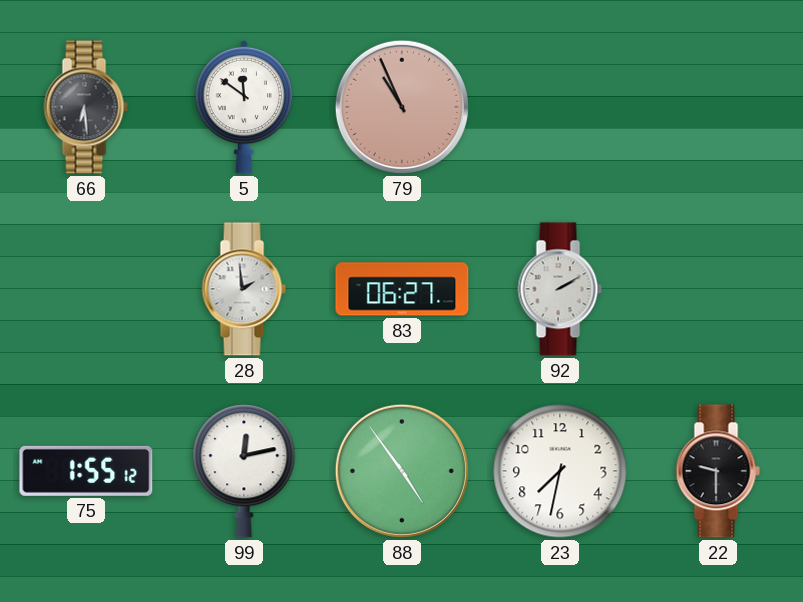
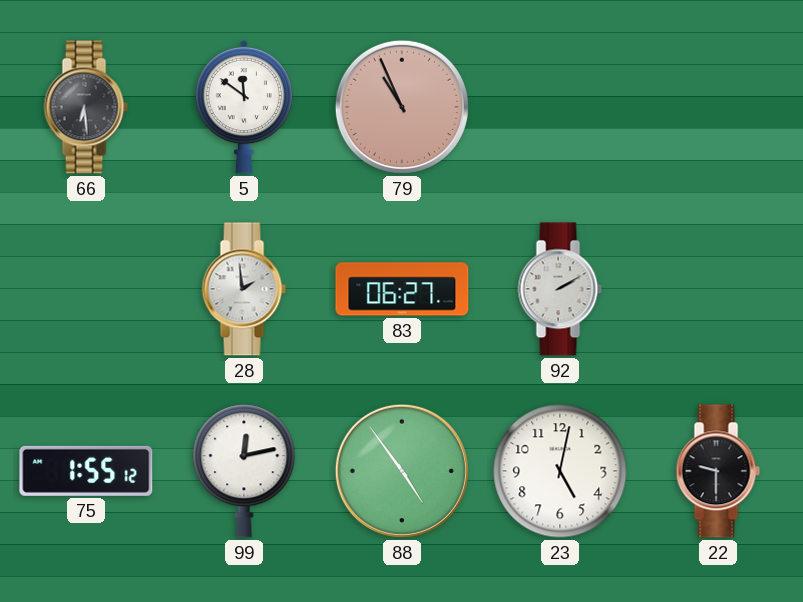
23: 7:32 -> 5:02 (560, 471)
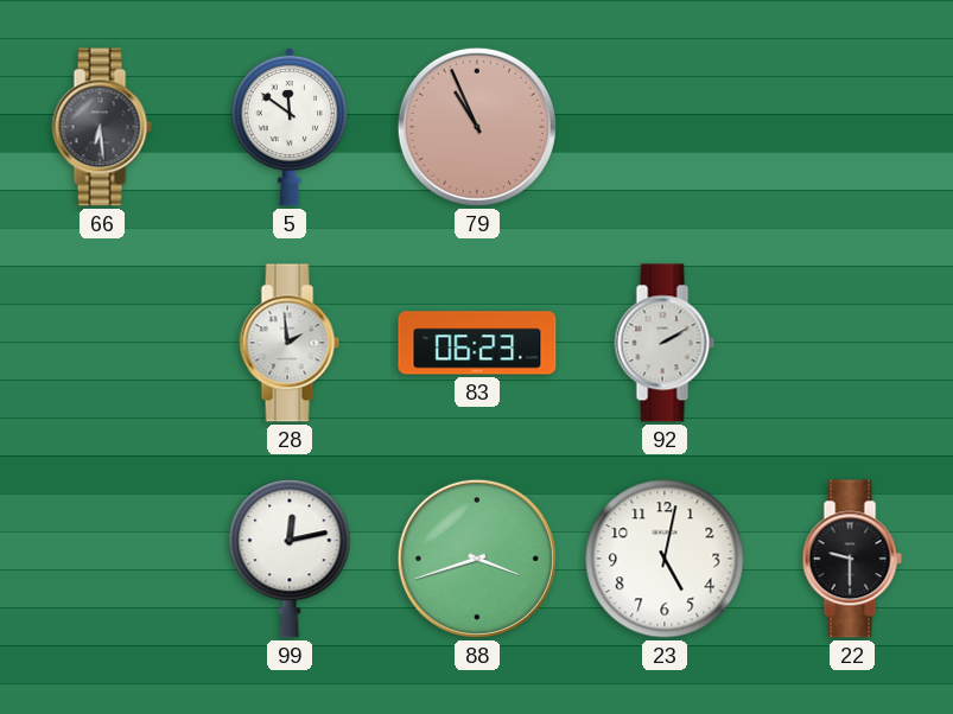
83: 06:27 -> 06:23 (477, 343)
75: 1:55 -> none (86, 471)
88: 4:54 -> 3:42 (477, 559)
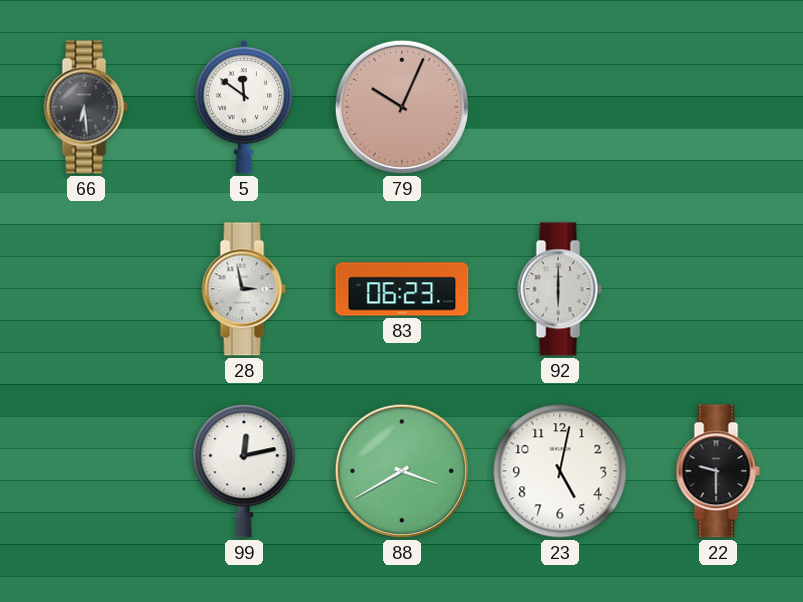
79: 10:56 -> 10:04 (402, 107)
28: 1:59 -> 2:58 (244, 289)
92: 2:10 -> 6:00 (560, 289)
88: 3:42 -> 3:40 (402, 471)
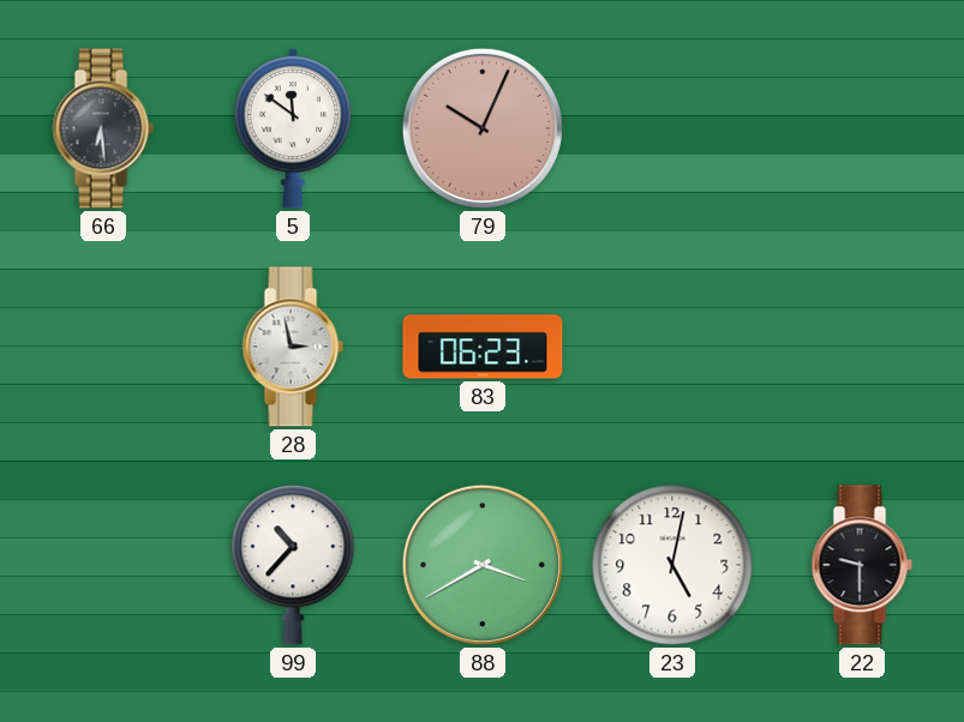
92: 6:00 -> none (560, 289)
99: 12:13 -> 10:37 (293, 565)
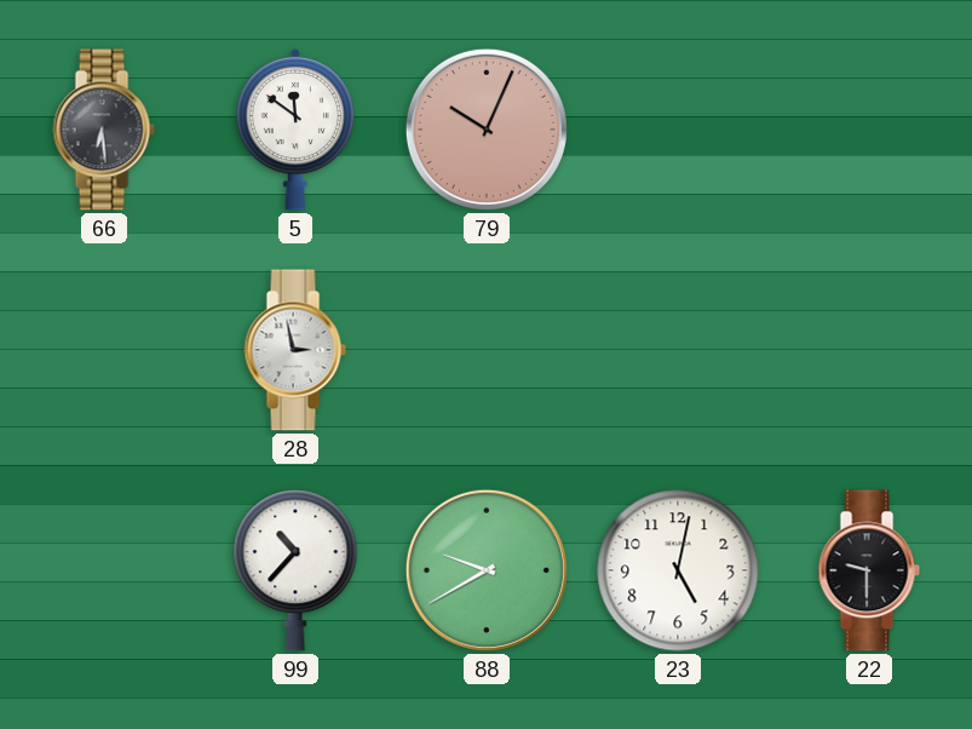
83: 06:23 -> none (483, 347)
88: 3:40 -> 9:40 (487, 570)
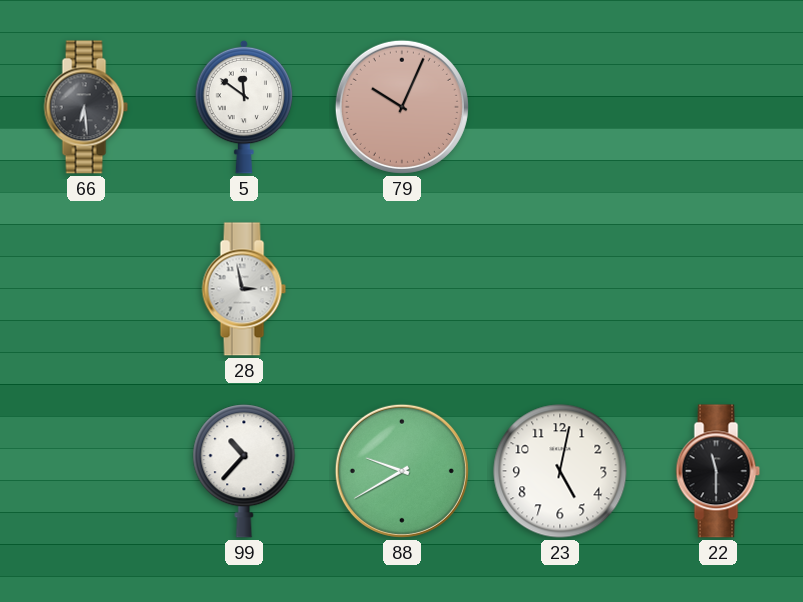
22: 9:30 -> 11:30 (718, 471)
